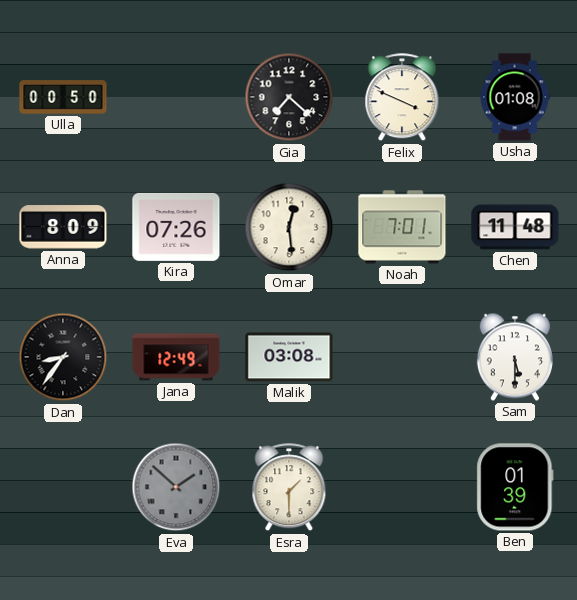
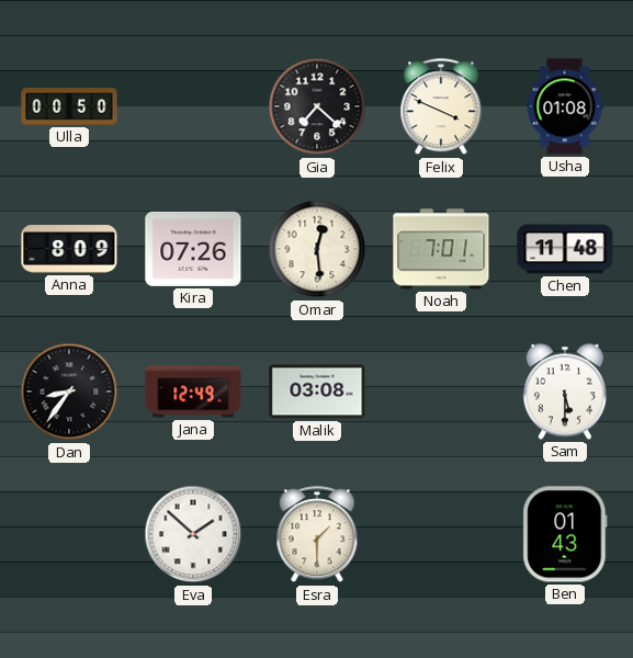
Eva dial: grey -> white (193, 534)
Ben: 01:39 -> 01:43 (565, 534)
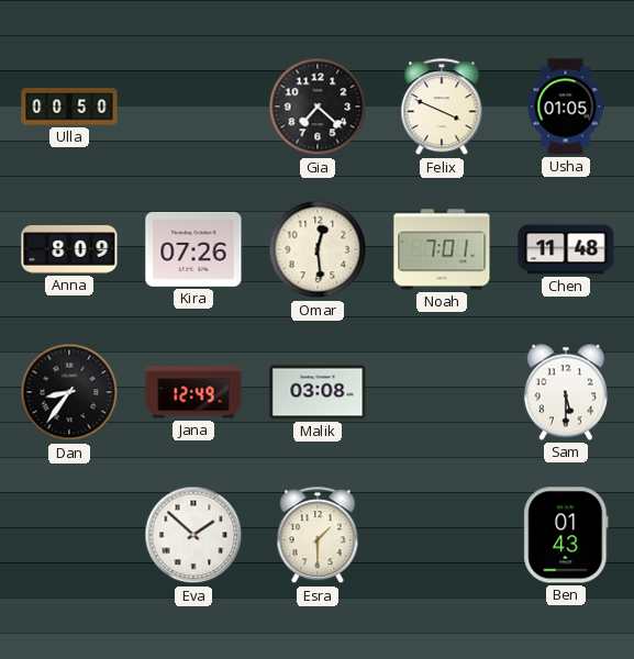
Usha: 01:08 -> 01:05 (566, 107)
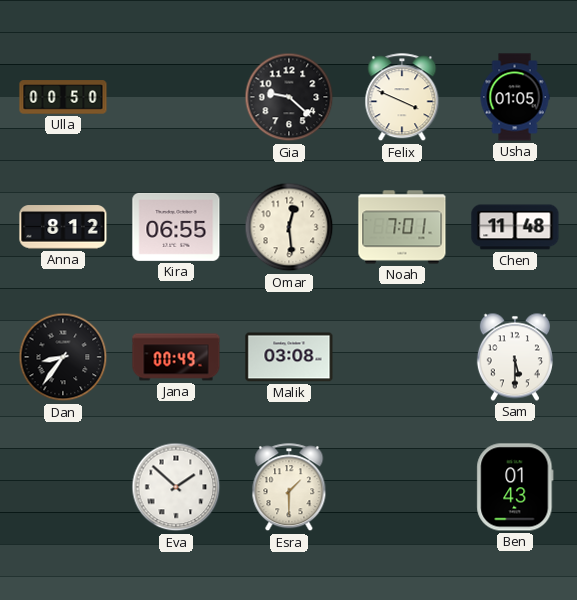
Gia: 7:22 -> 9:22 (289, 97)
Anna: 8:09 -> 8:12 (63, 227)
Kira: 07:26 -> 06:55 (176, 227)
Jana: 12:49 -> 00:49 (176, 357)
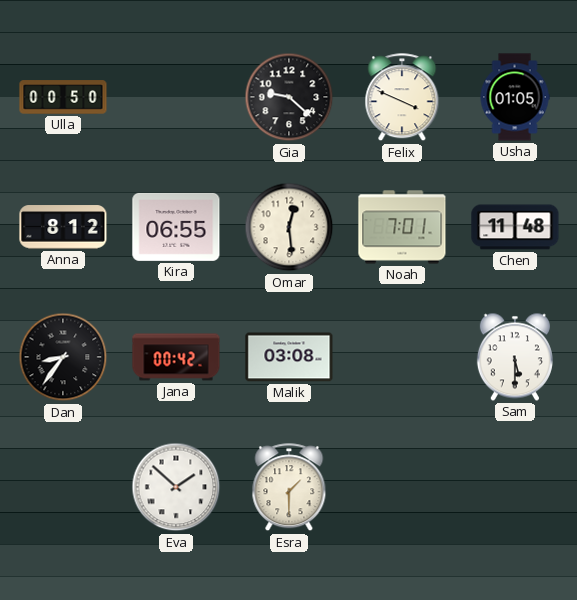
Jana: 00:49 -> 00:42 (176, 357)
Ben: 01:43 -> none (515, 487)
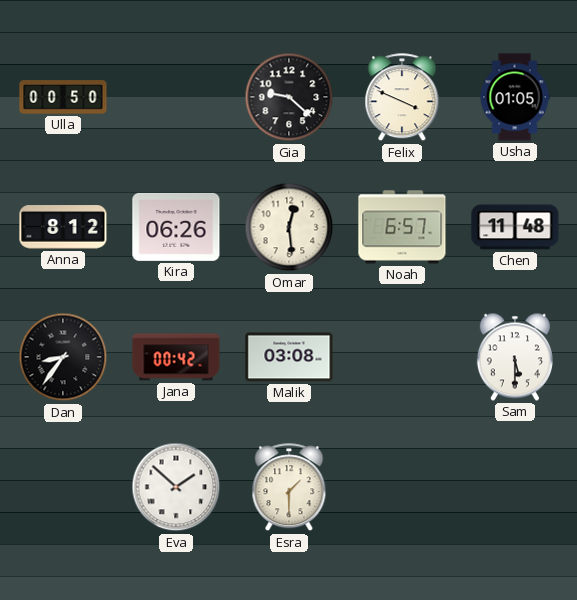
Kira: 06:55 -> 06:26 (176, 227)
Noah: 7:01 -> 6:57 (402, 227)
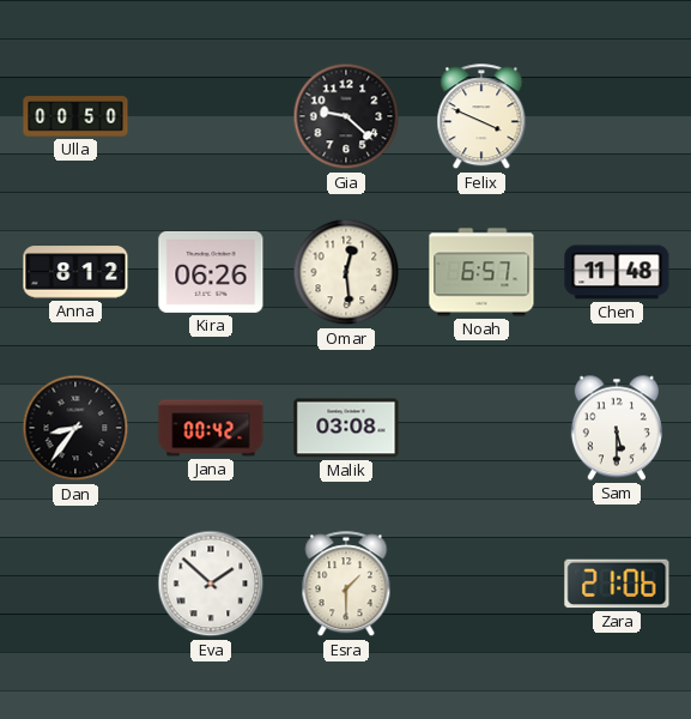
Usha: 01:05 -> none (515, 97)
Zara: none -> 21:06 (617, 584)
